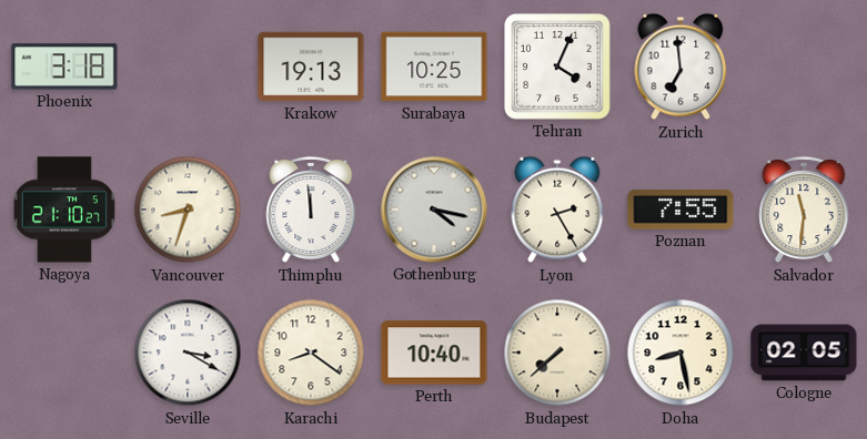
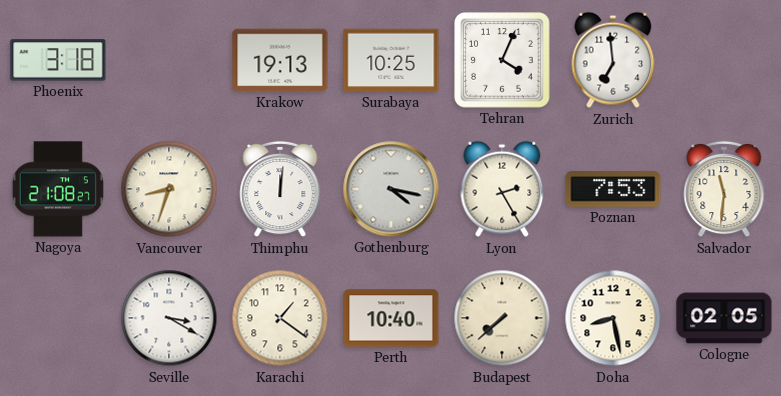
Nagoya: 21:10 -> 21:08 (58, 189)
Thimphu: 11:59 -> 12:01 (280, 189)
Poznan: 7:55 -> 7:53 (613, 189)
Karachi: 8:21 -> 1:21 (280, 318)
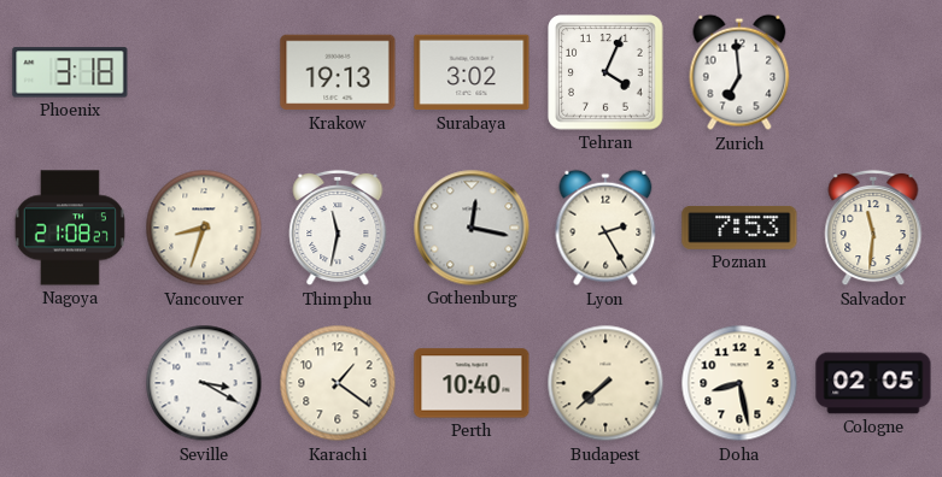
Surabaya: 10:25 -> 3:02 (472, 72)
Thimphu: 12:01 -> 11:32 (338, 228)
Gothenburg: 4:17 -> 12:17 (472, 228)
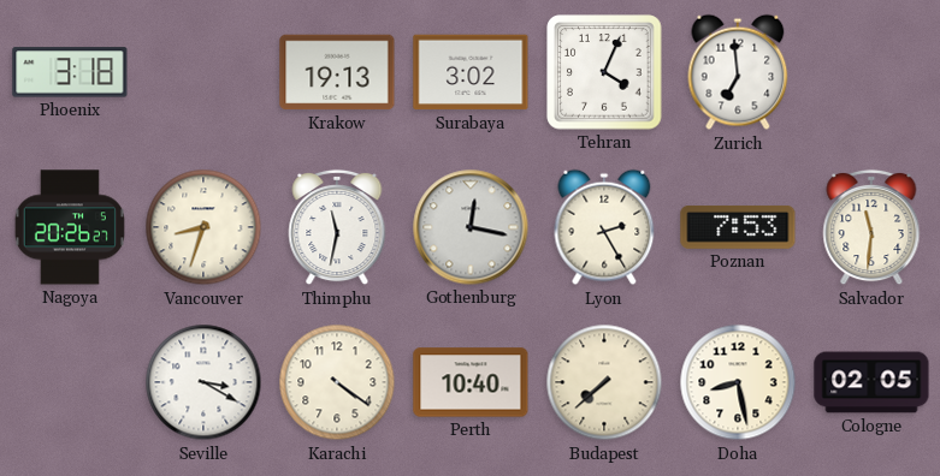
Nagoya: 21:08 -> 20:26 (70, 227)
Karachi: 1:21 -> 4:21 (337, 382)
